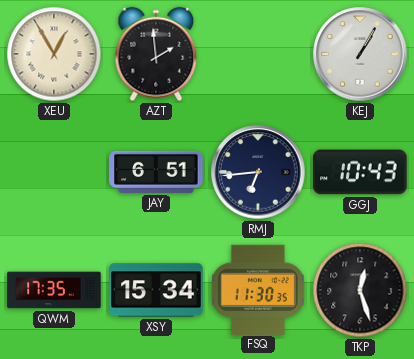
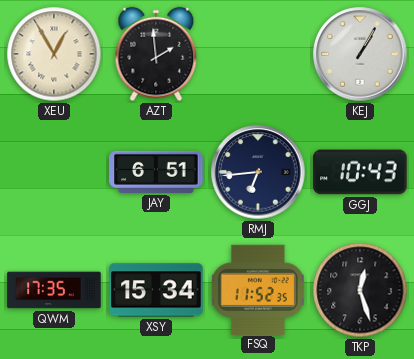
FSQ: 11:30 -> 11:52 (258, 289)
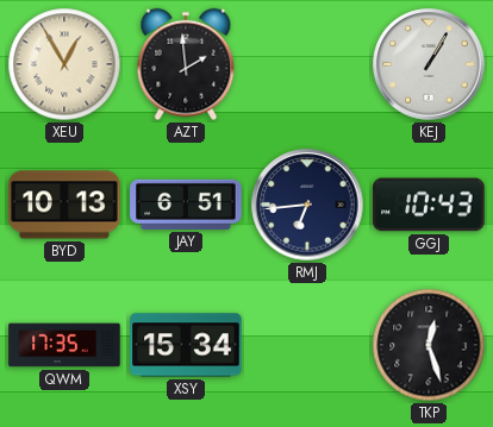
BYD: none -> 10:13 (64, 205)
FSQ: 11:52 -> none (258, 289)
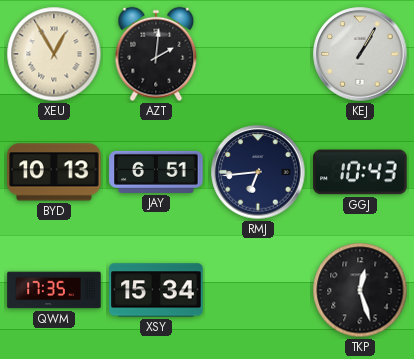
AZT: 1:59 -> 2:01 (156, 54)
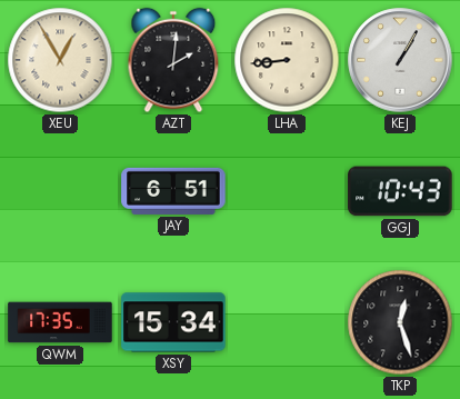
LHA: none -> 8:44 (287, 60)
BYD: 10:13 -> none (54, 172)
RMJ: 6:44 -> none (258, 172)
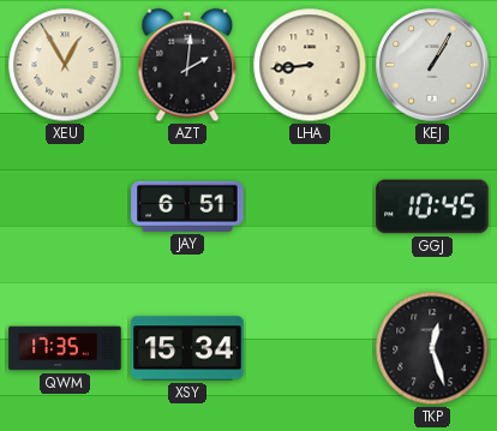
GGJ: 10:43 -> 10:45 (432, 206)
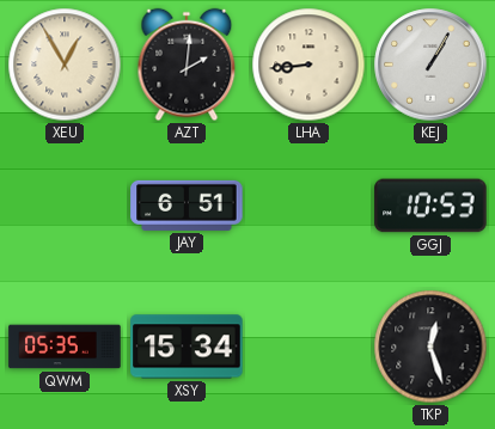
GGJ: 10:45 -> 10:53 (430, 206)
QWM: 17:35 -> 05:35 (65, 347)
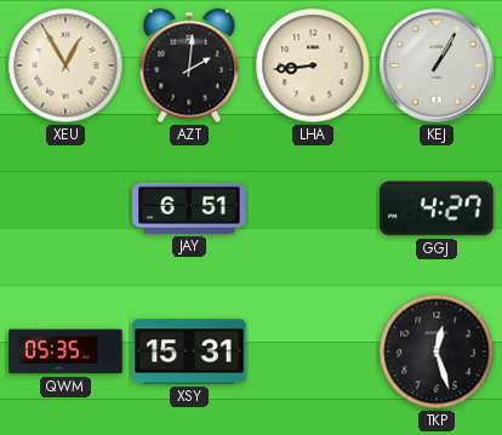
GGJ: 10:53 -> 4:27 (437, 208)
XSY: 15:34 -> 15:31 (189, 351)
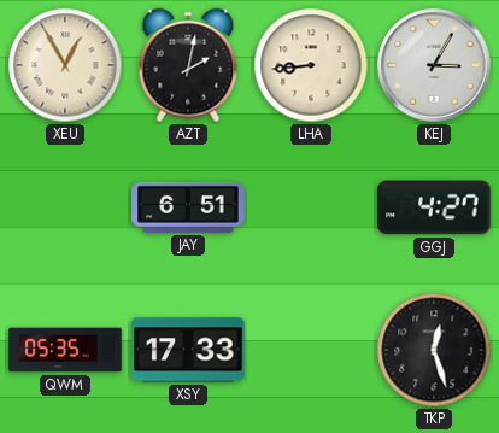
AZT: 2:01 -> 2:02 (188, 65)
KEJ: 1:05 -> 3:05 (434, 65)
XSY: 15:31 -> 17:33 (188, 350)
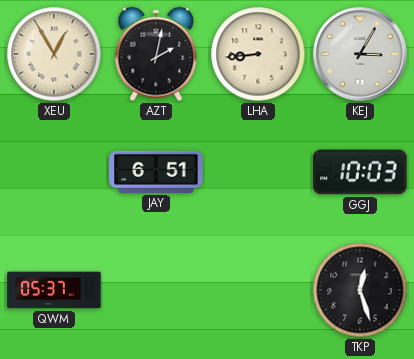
GGJ: 4:27 -> 10:03 (360, 172)
QWM: 05:35 -> 05:37 (54, 290)
XSY: 17:33 -> none (188, 350)
